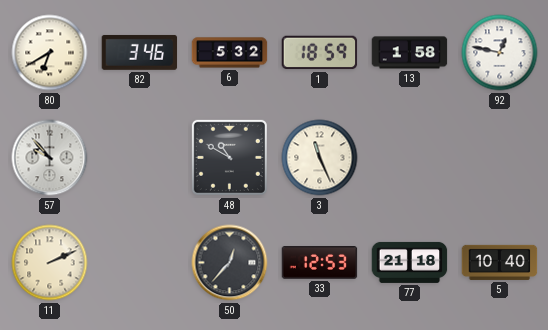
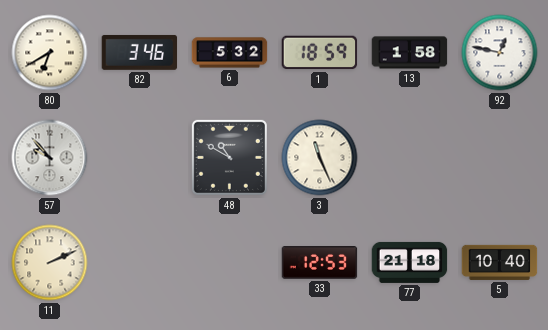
50: 12:37 -> none (230, 263)
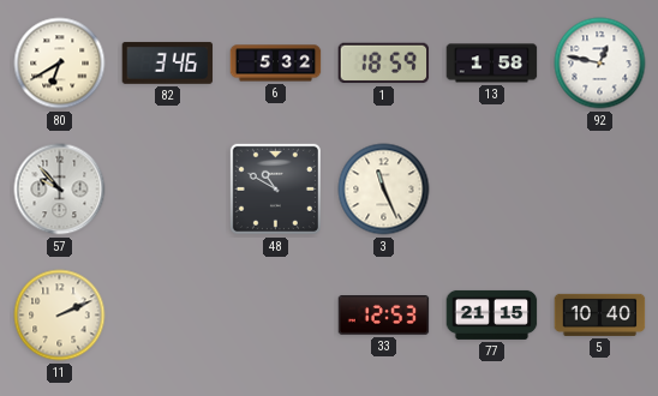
77: 21:18 -> 21:15 (492, 314)
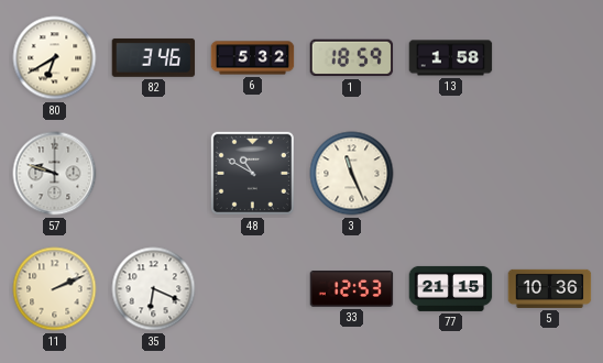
92: 12:47 -> none (600, 64)
57: 9:53 -> 9:48 (55, 174)
35: none -> 6:19 (154, 289)
5: 10:40 -> 10:36 (550, 288)
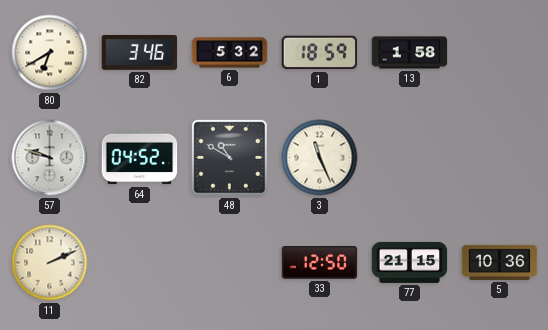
64: none -> 04:52 (140, 158)
35: 6:19 -> none (154, 289)
33: 12:53 -> 12:50 (320, 263)
